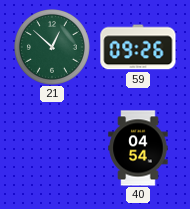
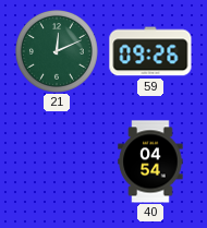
21: 12:52 -> 12:11 (58, 52)
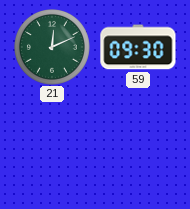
59: 09:26 -> 09:30 (138, 47)
40: 04:54 -> none (150, 161)
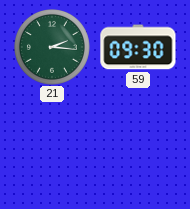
21: 12:11 -> 2:16 (53, 48)
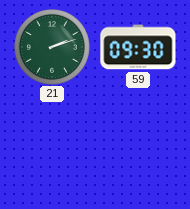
21: 2:16 -> 2:12 (53, 48)
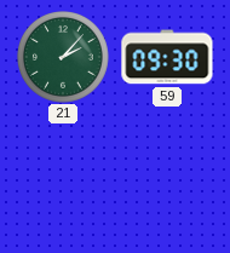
21: 2:12 -> 2:07 (64, 58)
